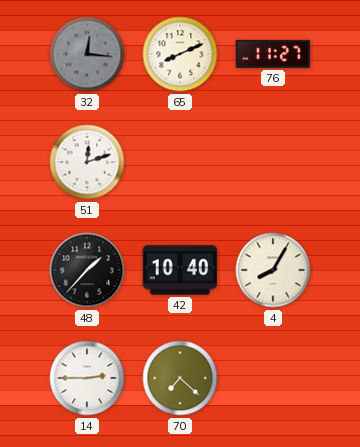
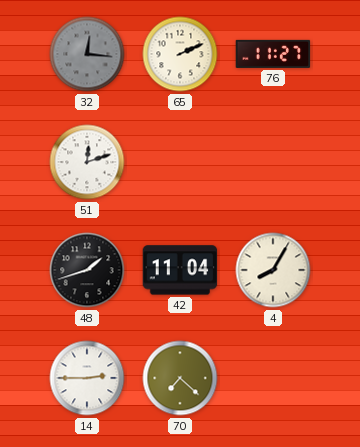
65: 8:11 -> 2:11 (180, 54)
48: 1:37 -> 1:42 (87, 270)
42: 10:40 -> 11:04 (180, 270)
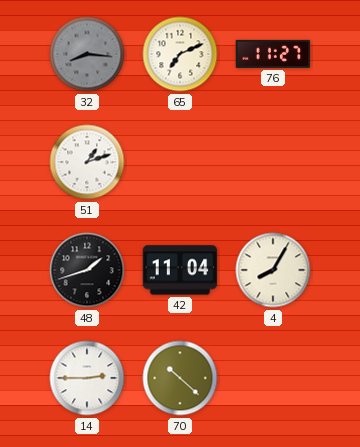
32: 12:16 -> 8:16 (87, 54)
65: 2:11 -> 7:11 (180, 54)
51: 12:12 -> 1:12 (87, 162)
70: 7:22 -> 10:22 (180, 378)
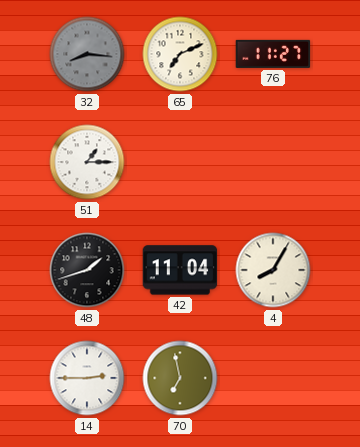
51: 1:12 -> 1:15 (87, 162)
70: 10:22 -> 6:58 (180, 378)
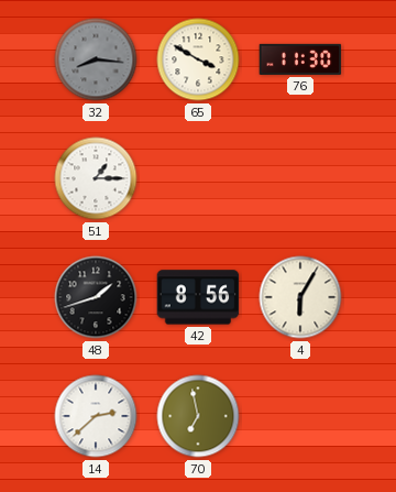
65: 7:11 -> 3:50 (198, 59)
76: 11:27 -> 11:30 (300, 59)
42: 11:04 -> 8:56 (198, 297)
4: 8:05 -> 6:05 (300, 297)
14: 2:45 -> 2:38 (96, 416)
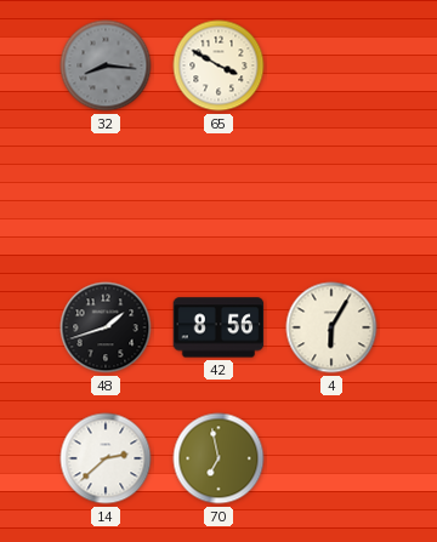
76: 11:30 -> none (300, 59)
51: 1:15 -> none (96, 178)
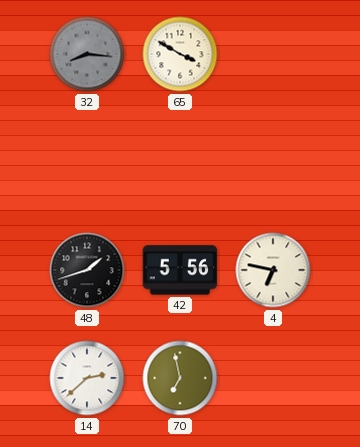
42: 8:56 -> 5:56 (180, 270)
4: 6:05 -> 6:47 (273, 270)
